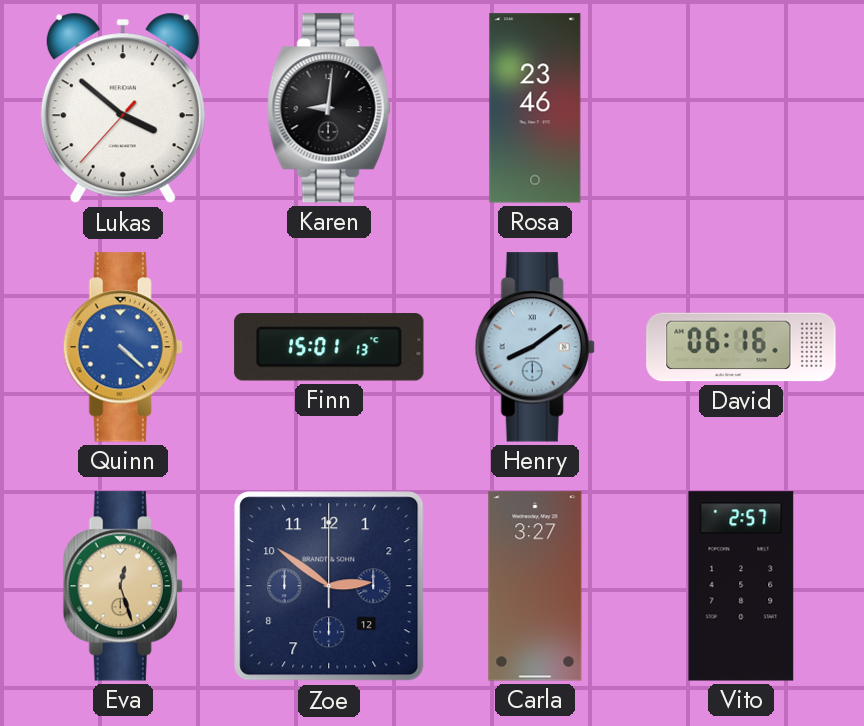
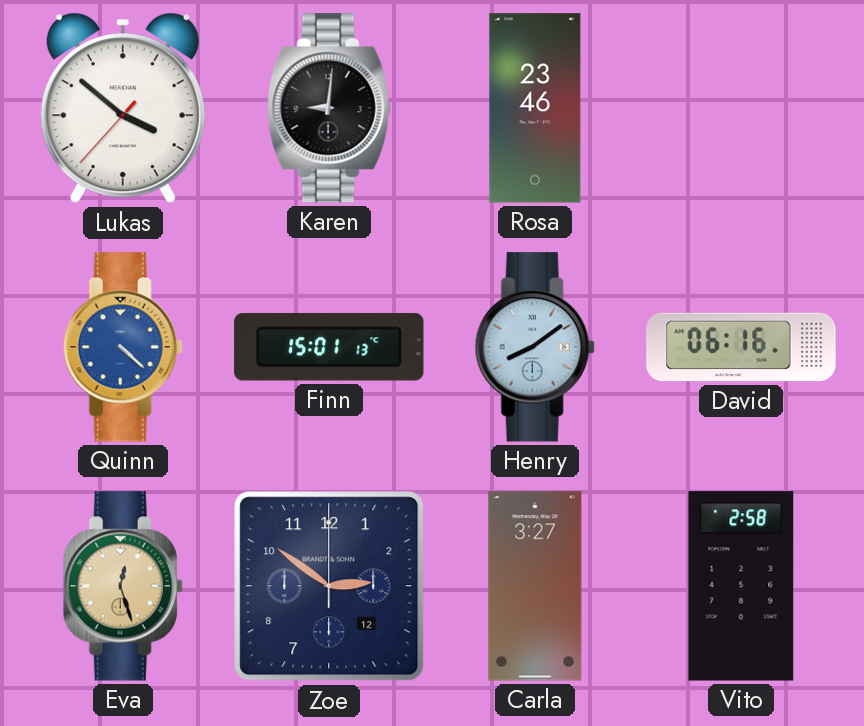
Vito: 2:57 -> 2:58 (741, 586)
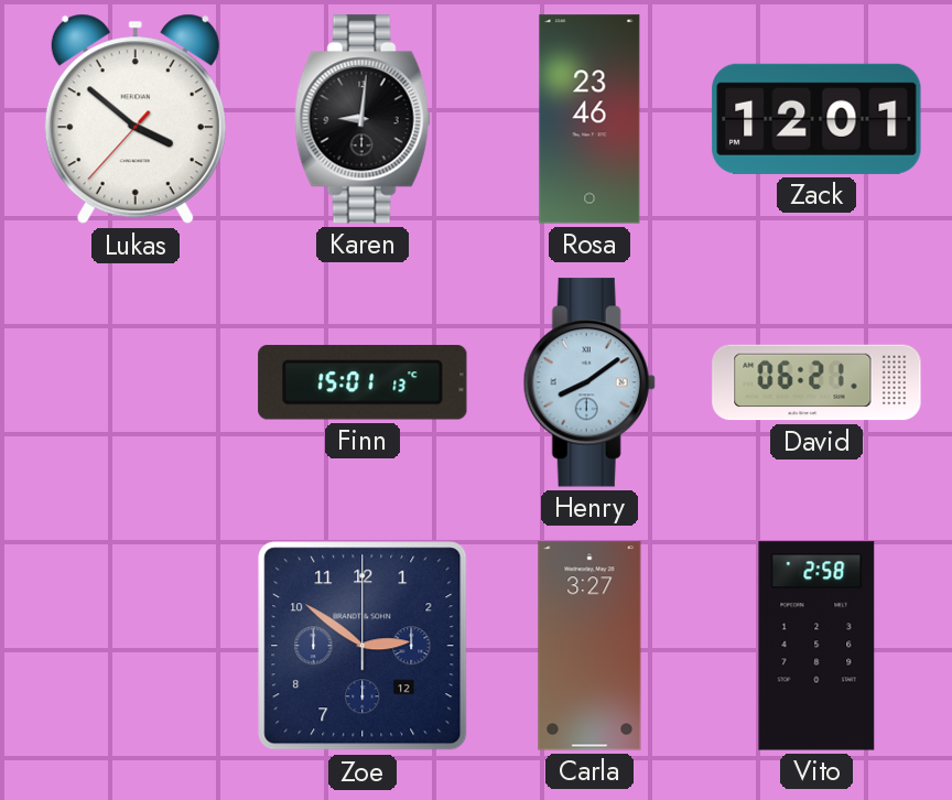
Zack: none -> 12:01 (816, 119)
Quinn: 4:22 -> none (123, 347)
David: 06:16 -> 06:21 (816, 382)
Eva: 12:27 -> none (123, 586)
